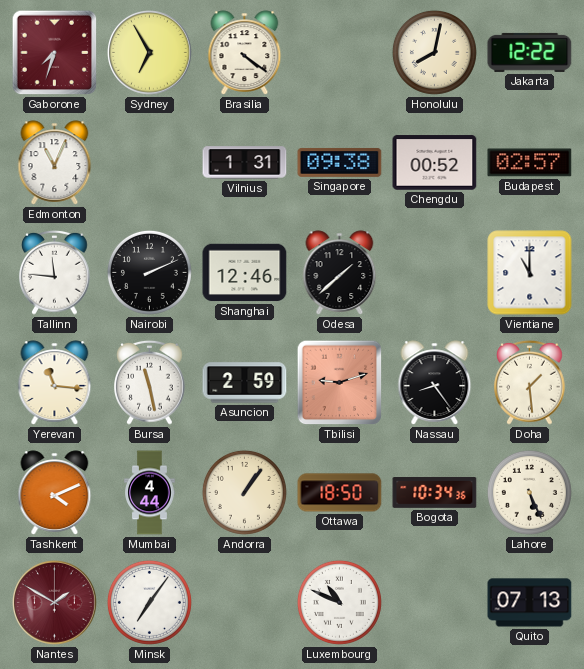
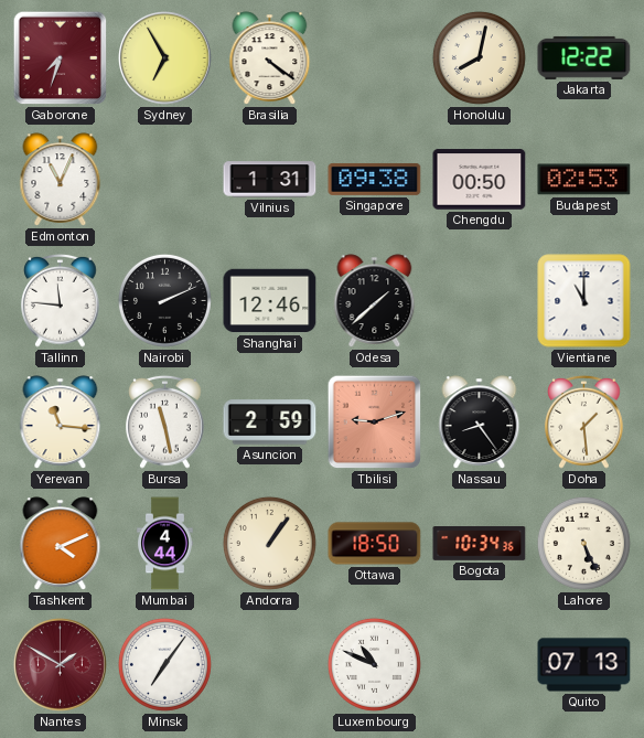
Chengdu: 00:52 -> 00:50 (480, 180)
Budapest: 02:57 -> 02:53 (584, 180)
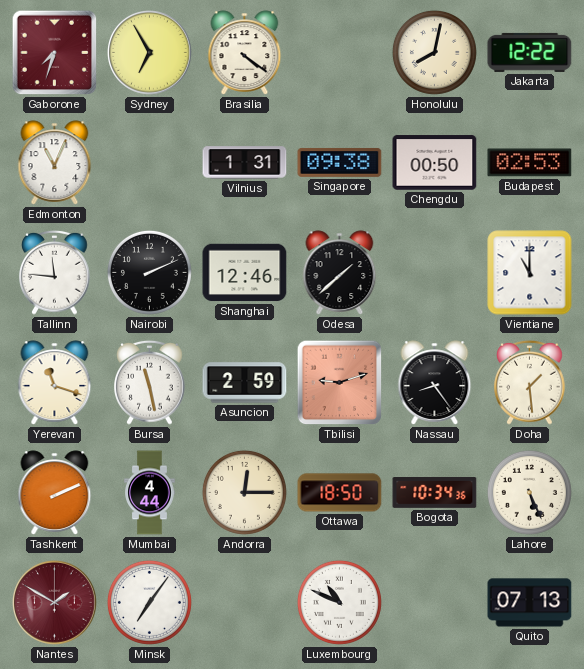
Yerevan: 11:16 -> 11:18 (55, 383)
Tashkent: 4:11 -> 2:11 (55, 493)
Andorra: 1:06 -> 12:15 (244, 492)
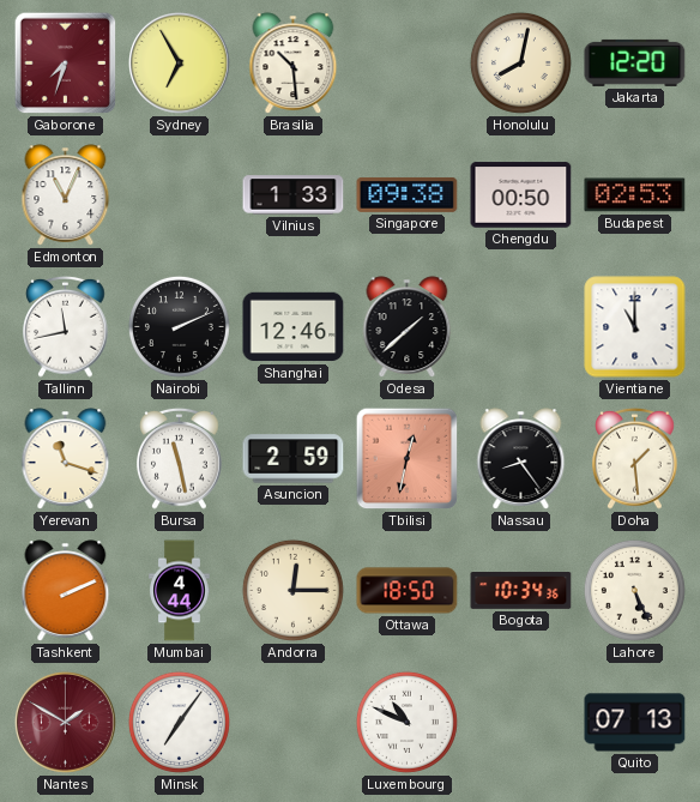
Brasilia: 4:21 -> 10:29 (294, 64)
Jakarta: 12:22 -> 12:20 (635, 62)
Vilnius: 1:31 -> 1:33 (294, 195)
Tallinn: 11:46 -> 11:43 (66, 326)
Tbilisi: 9:12 -> 12:32 (408, 459)
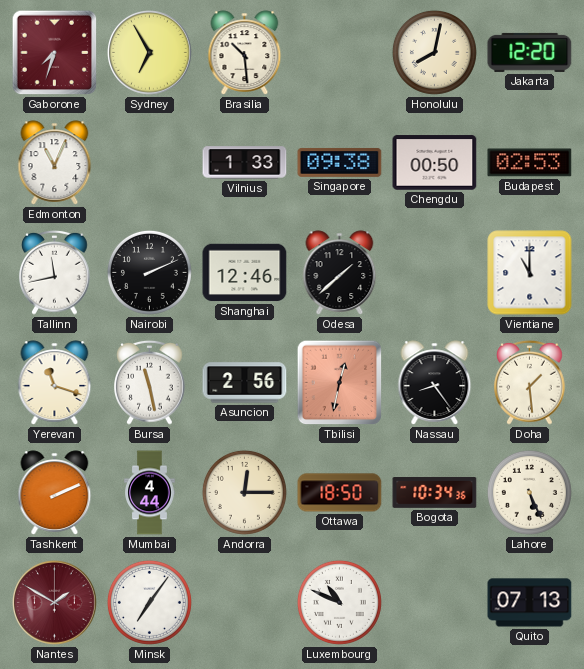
Asuncion: 2:59 -> 2:56 (245, 383)
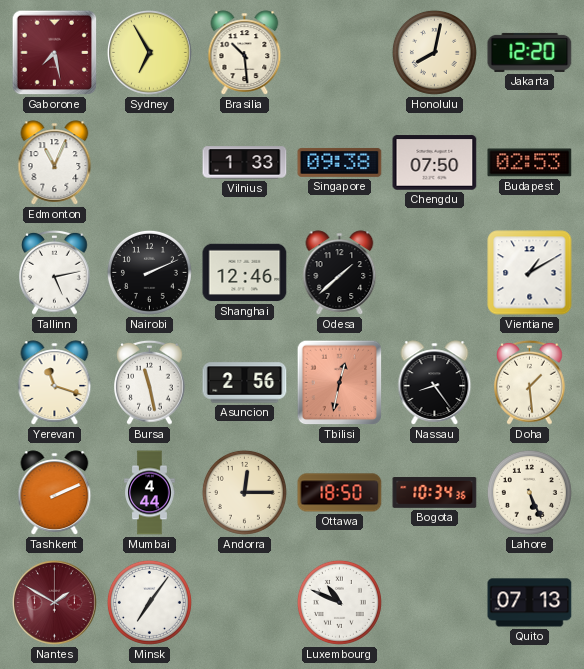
Gaborone: 7:33 -> 7:28 (55, 53)
Chengdu: 00:50 -> 07:50 (435, 163)
Tallinn: 11:43 -> 5:13 (55, 272)
Vientiane: 11:00 -> 1:10 (530, 273)
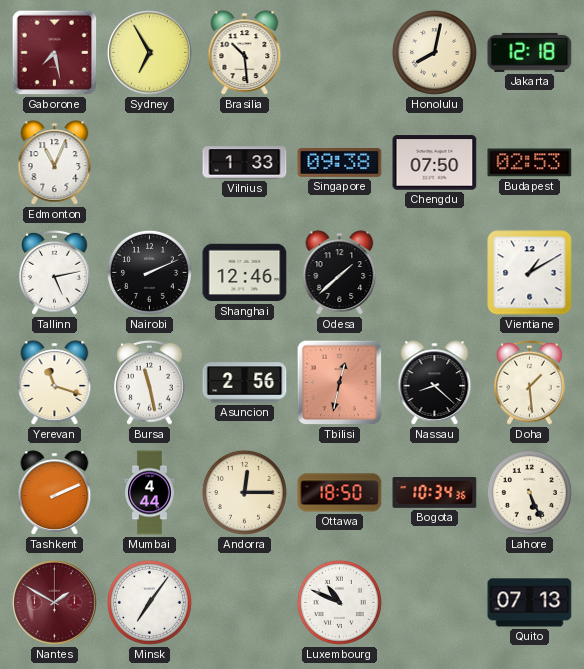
Jakarta: 12:20 -> 12:18 (530, 52)
Nassau: 8:24 -> 8:22 (435, 383)
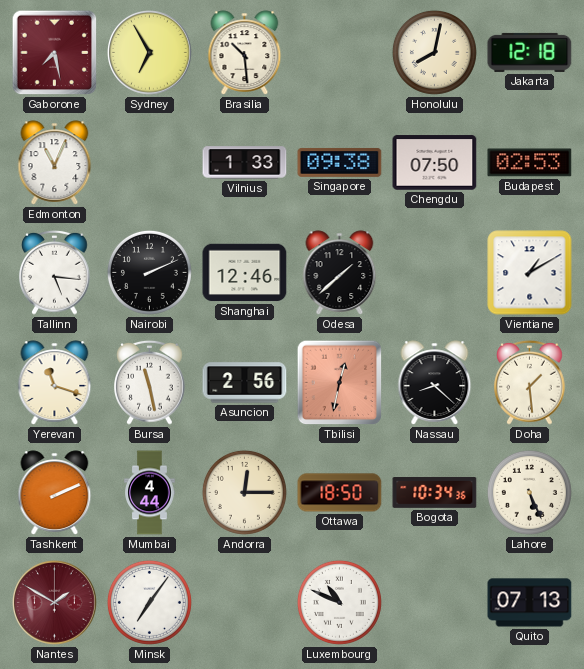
Tallinn: 5:13 -> 5:16 (55, 272)
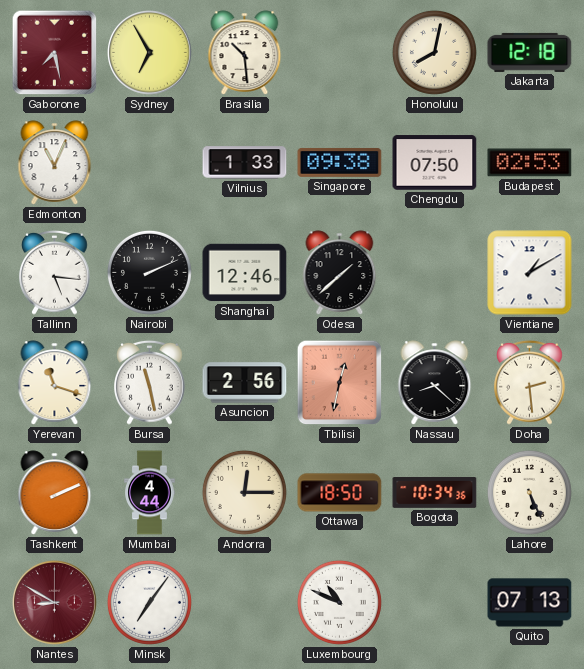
Doha: 1:29 -> 2:29 (530, 382)
Nantes: 1:50 -> 8:50 (55, 603)
